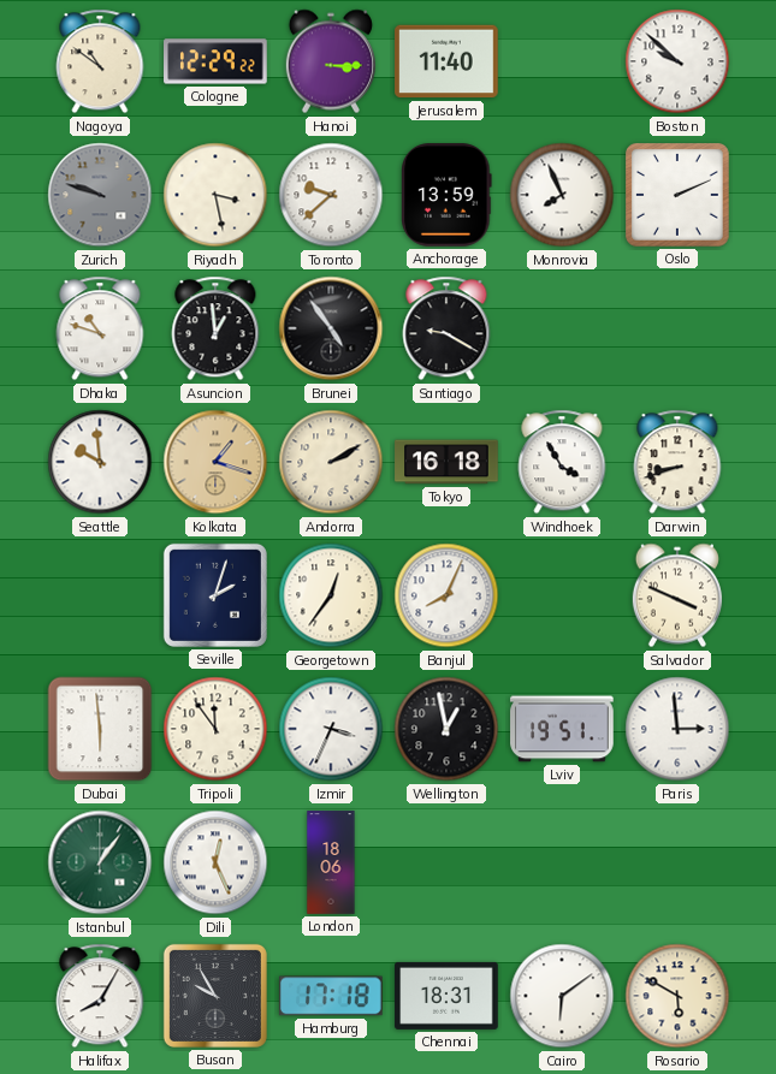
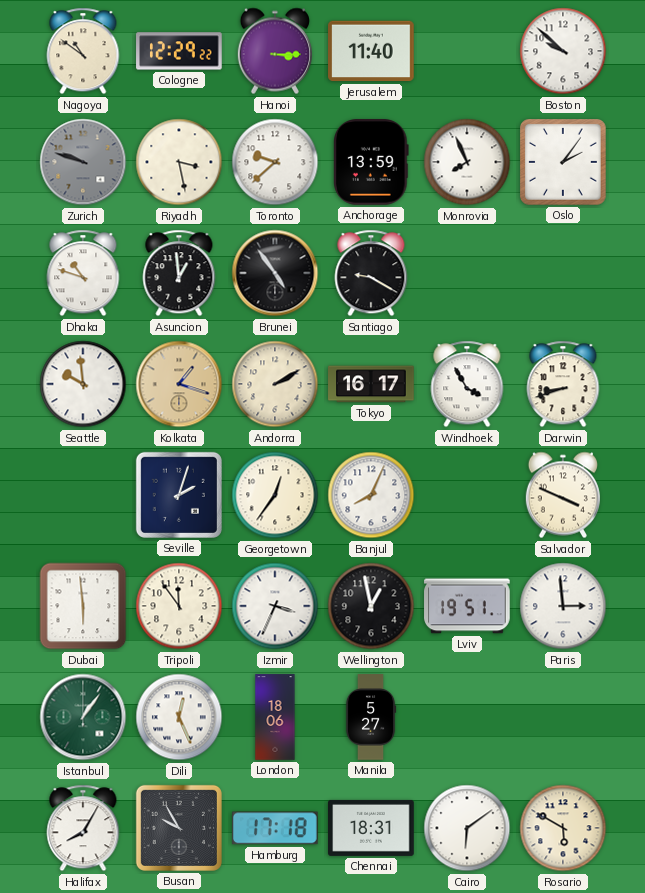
Oslo: 2:11 -> 2:06 (564, 163)
Tokyo: 16:18 -> 16:17 (371, 384)
Manila: none -> 5:27 (371, 717)
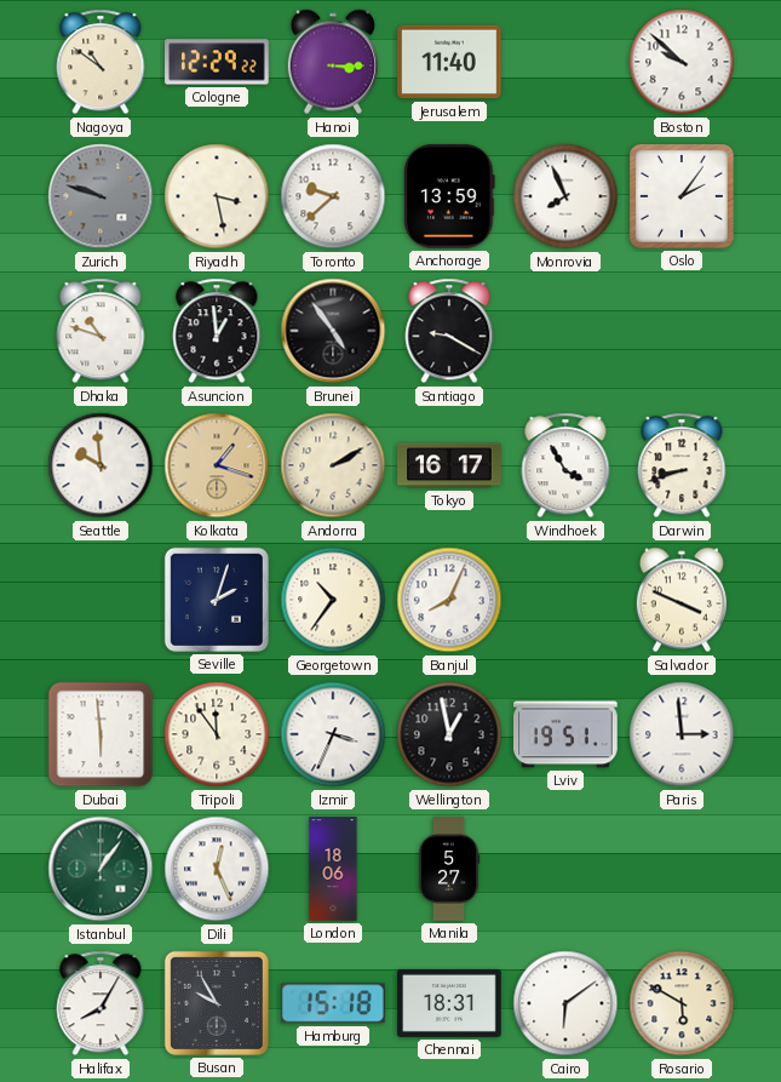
Georgetown: 12:36 -> 10:36 (333, 600)
Hamburg: 17:18 -> 15:18 (333, 1003)
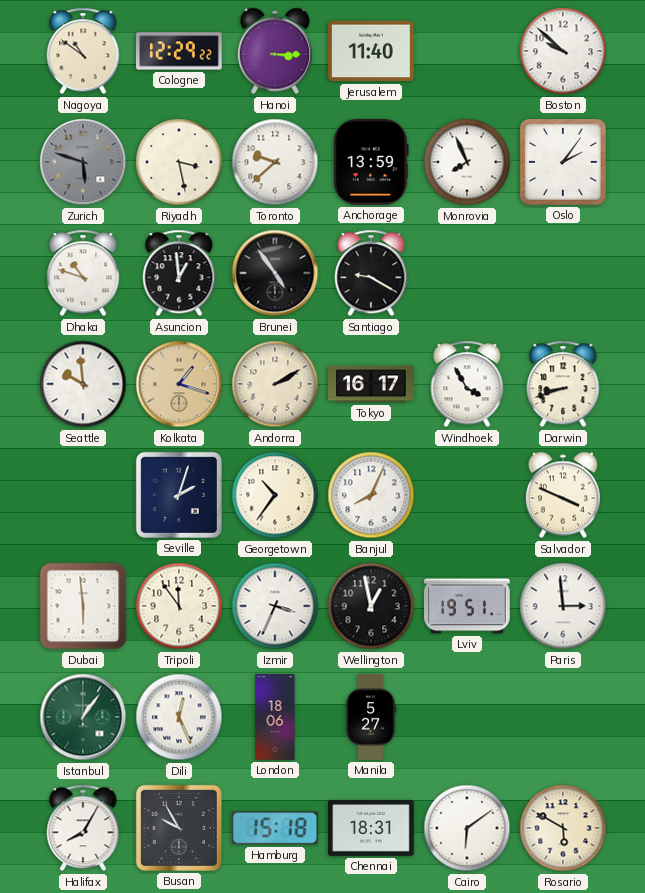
Zurich: 9:48 -> 5:48 (83, 162)
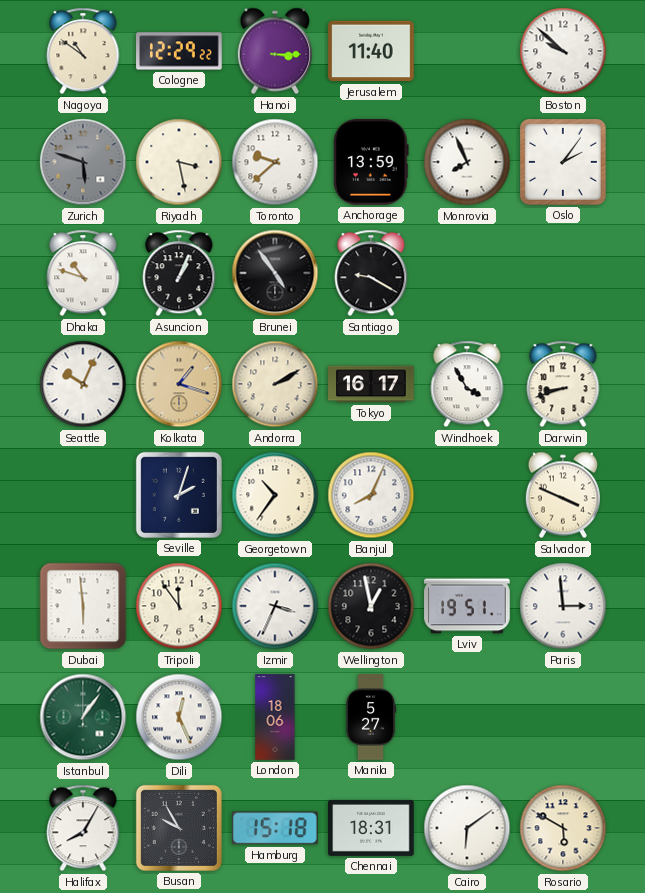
Asuncion: 12:59 -> 1:04 (179, 273)
Seattle: 9:59 -> 10:04 (83, 384)
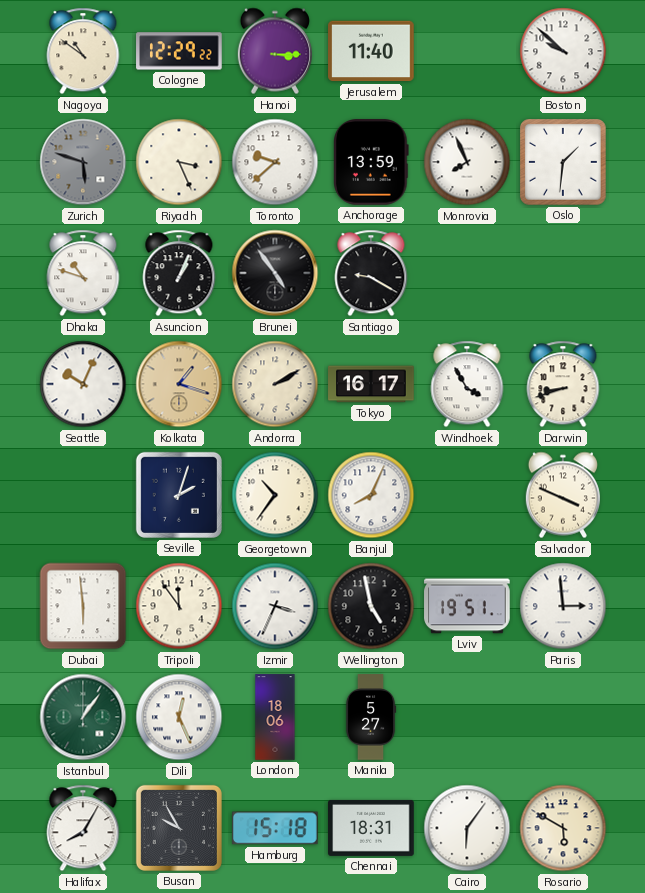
Riyadh: 3:28 -> 3:26 (179, 162)
Oslo: 2:06 -> 1:31 (564, 163)
Wellington: 12:58 -> 4:58 (371, 606)
Cairo: 6:09 -> 6:06 (467, 828)
